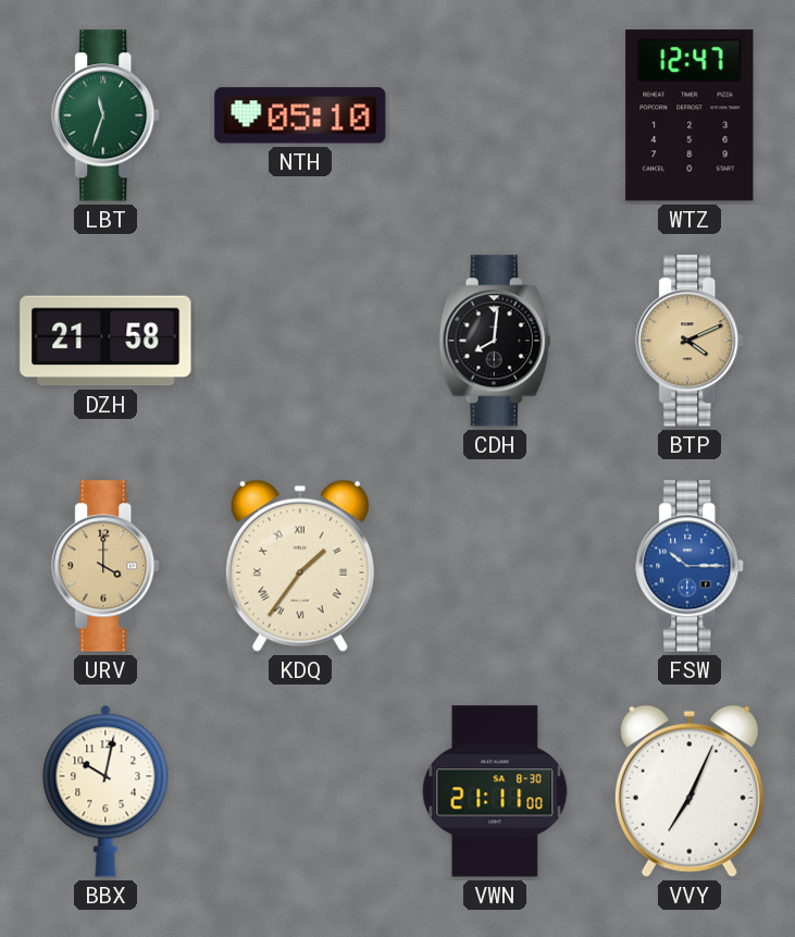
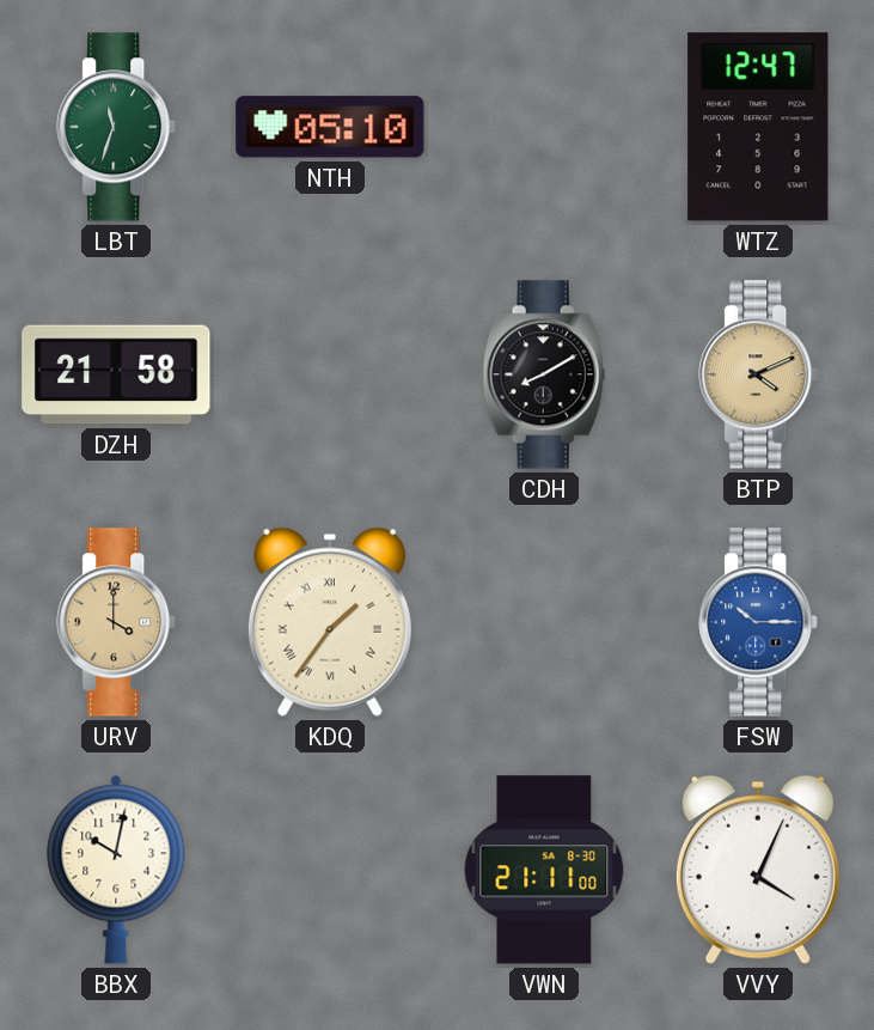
CDH: 8:01 -> 8:10 (544, 374)
VVY: 7:04 -> 4:04 (758, 870)
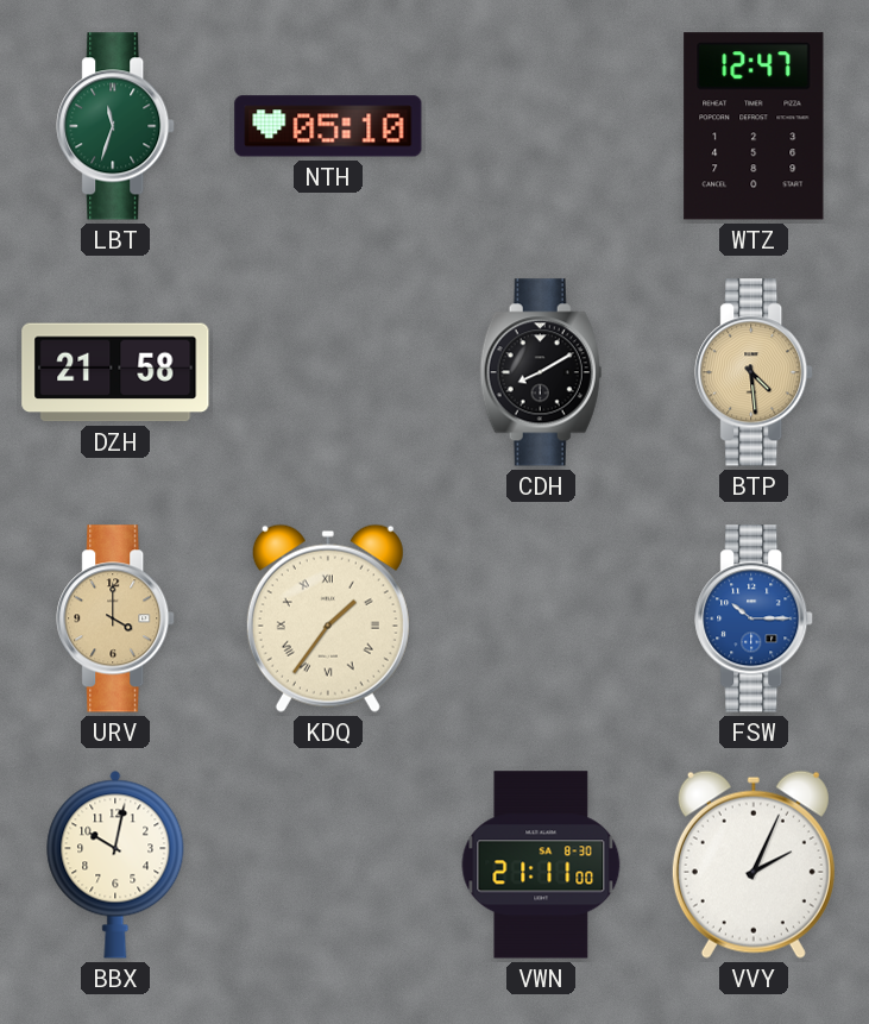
BTP: 4:11 -> 4:29 (755, 372)
VVY: 4:04 -> 2:04 (754, 865)
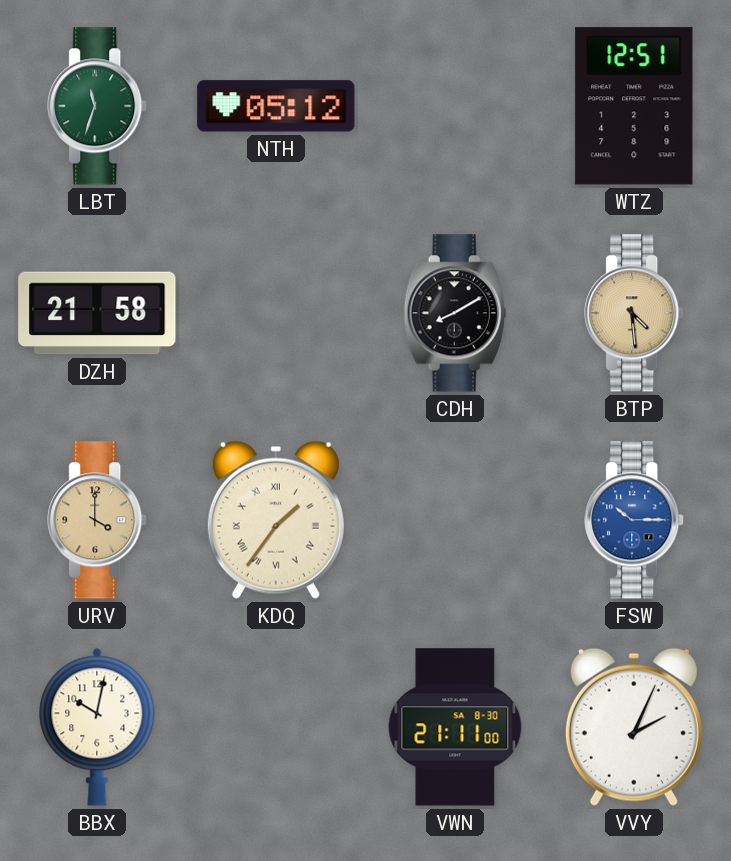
NTH: 05:10 -> 05:12 (276, 106)
WTZ: 12:47 -> 12:51 (634, 106)
